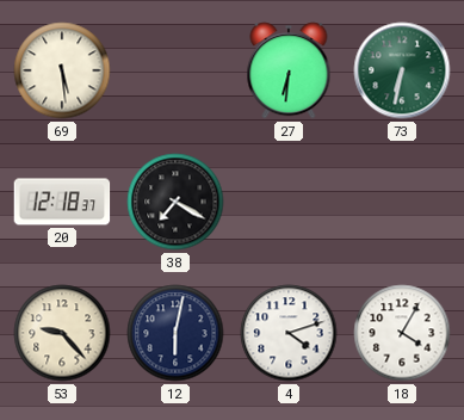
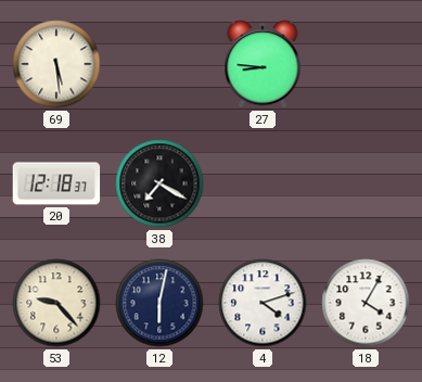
27: 6:31 -> 8:46 (263, 64)
73: 6:32 -> none (402, 70)
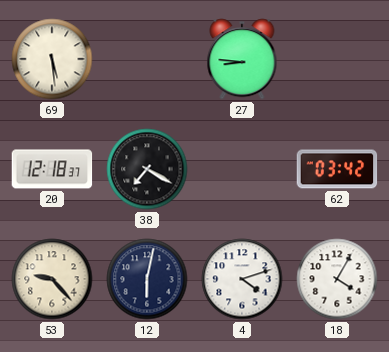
62: none -> 03:42 (337, 169)
